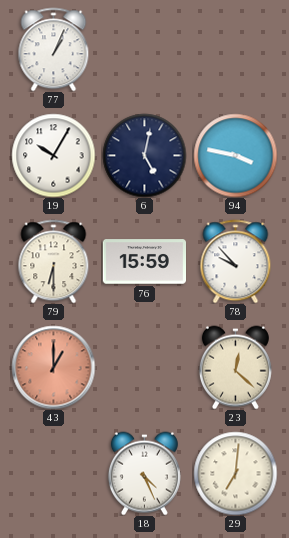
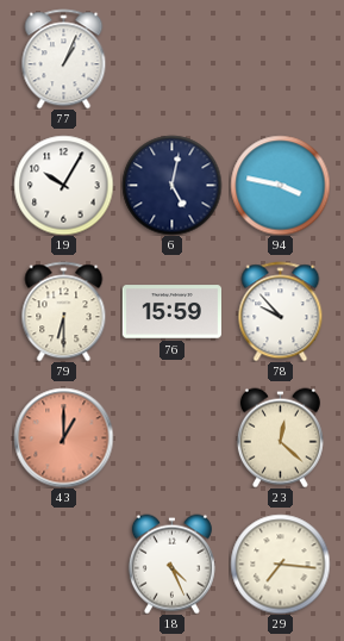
29: 7:01 -> 7:16 (280, 564)
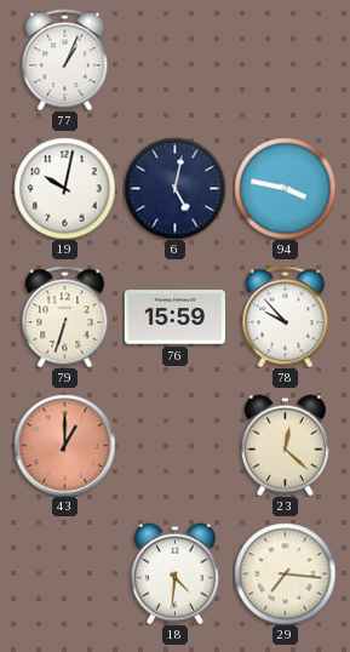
19: 10:05 -> 10:02 (64, 188)
79: 6:30 -> 6:33 (65, 316)
18: 4:26 -> 4:31 (174, 573)
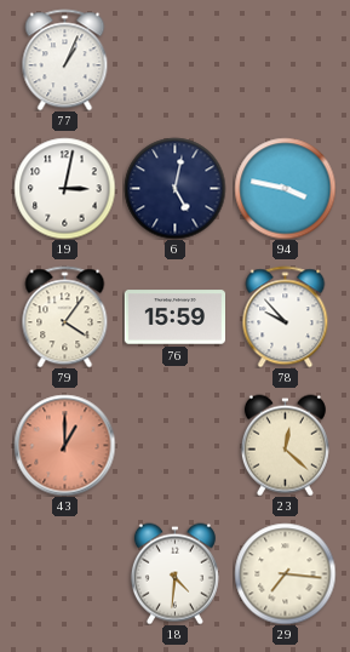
19: 10:02 -> 3:02 (64, 188)
79: 6:33 -> 4:06 (65, 316)
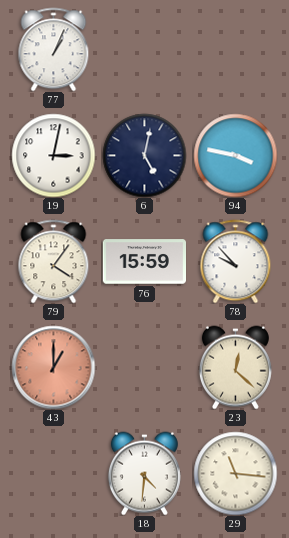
29: 7:16 -> 11:16 (235, 473)
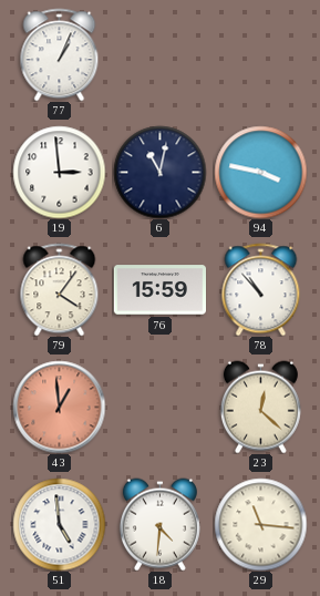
19: 3:02 -> 2:59 (59, 172)
6: 5:02 -> 11:02 (159, 172)
78: 9:53 -> 10:53 (261, 289)
43: 1:00 -> 12:59 (59, 407)
51: none -> 4:59 (59, 524)
